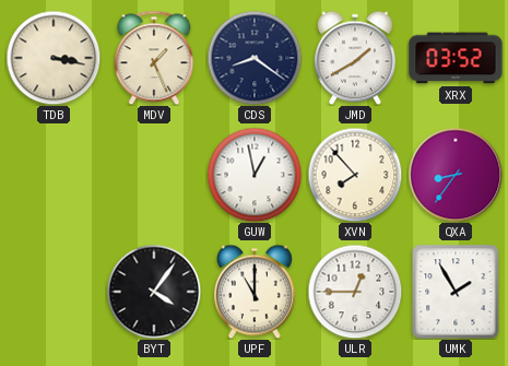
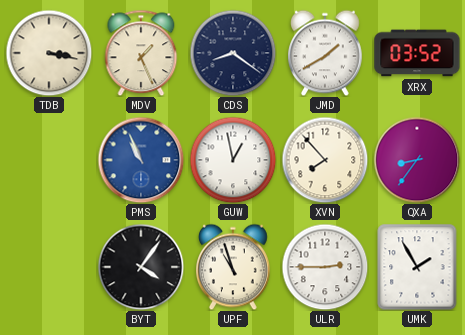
PMS: none -> 10:56 (141, 160)
UPF: 11:00 -> 10:57 (234, 267)
ULR: 12:45 -> 2:45 (325, 267)
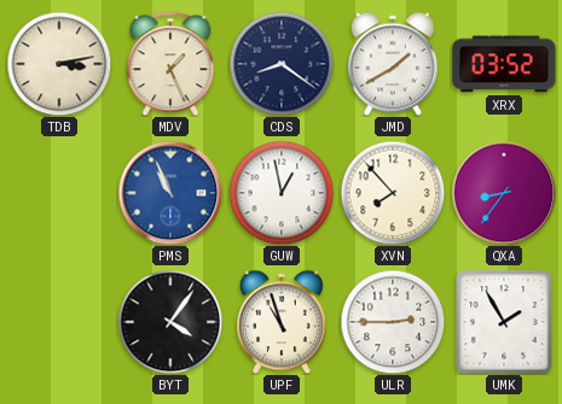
TDB: 3:17 -> 3:13 (59, 64)
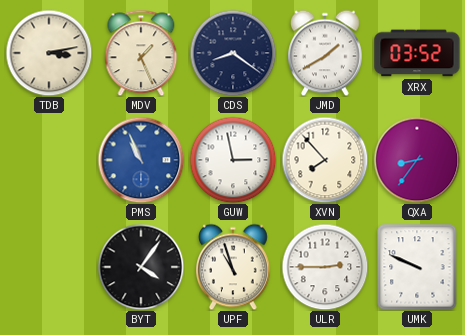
GUW: 12:58 -> 2:58 (233, 160)
UMK: 1:55 -> 9:49 (417, 267)
